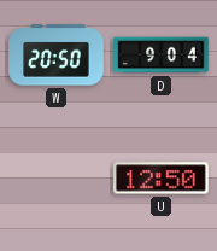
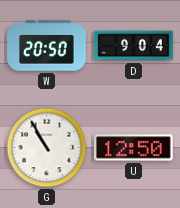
G: none -> 10:55 (47, 148)
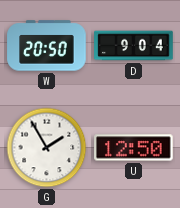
G: 10:55 -> 1:55 (47, 148)
